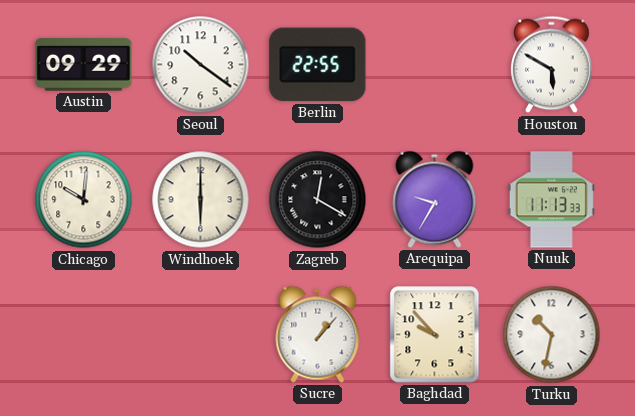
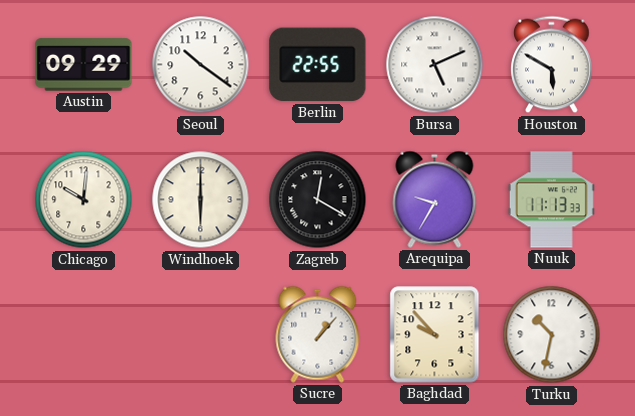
Bursa: none -> 5:11 (435, 65)
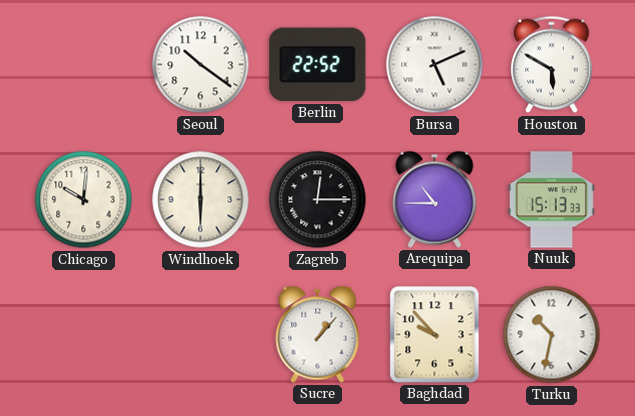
Austin: 09:29 -> none (84, 65)
Berlin: 22:55 -> 22:52 (318, 65)
Zagreb: 12:20 -> 12:15 (318, 200)
Arequipa: 9:35 -> 10:45 (435, 199)
Nuuk: 11:13 -> 15:13 (551, 200)
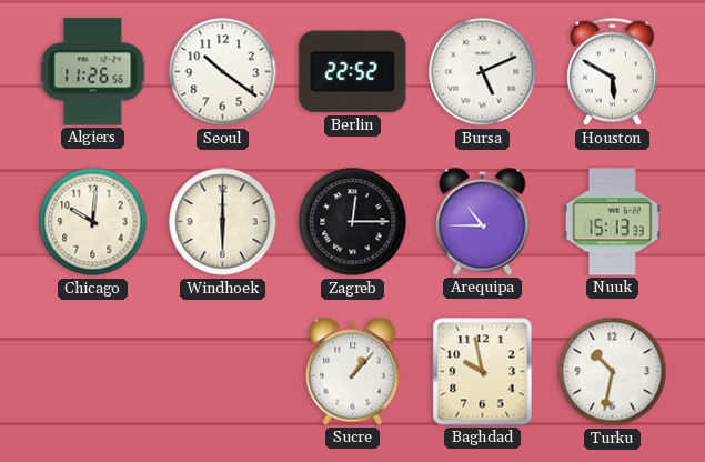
Algiers: none -> 11:26 (93, 72)
Baghdad: 9:53 -> 9:58 (483, 372)
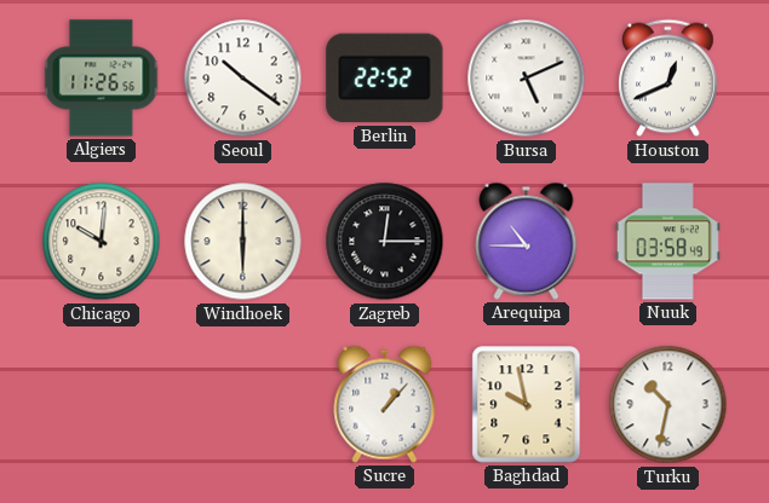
Houston: 5:50 -> 12:41 (668, 79)
Nuuk: 15:13 -> 03:58 (667, 242)
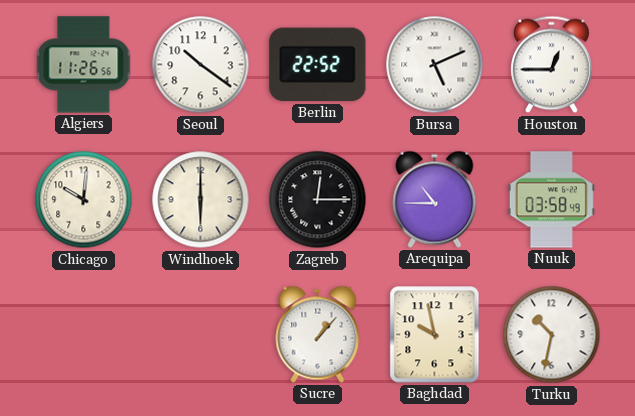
Houston: 12:41 -> 12:45 (552, 65)
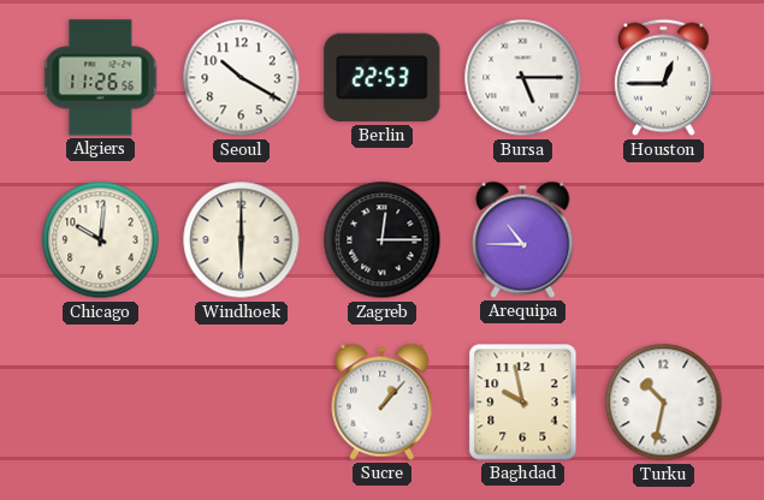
Seoul: 10:21 -> 10:20 (242, 78)
Berlin: 22:52 -> 22:53 (383, 78)
Bursa: 5:11 -> 5:15 (523, 78)
Nuuk: 03:58 -> none (551, 200)
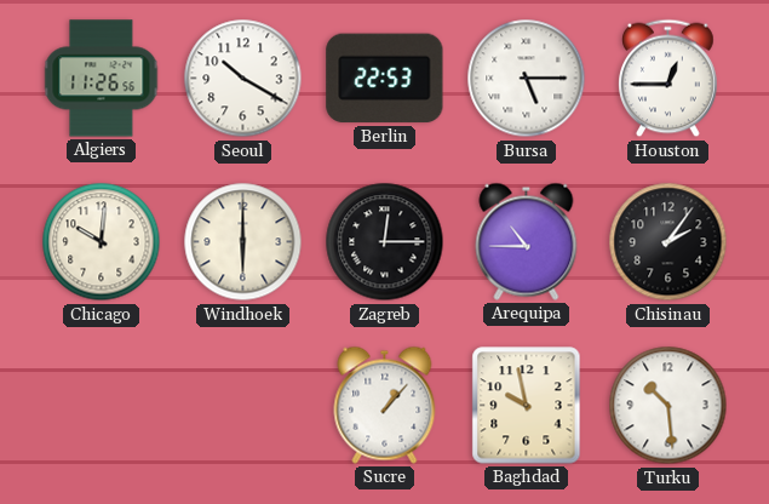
Chisinau: none -> 2:06 (668, 242)
Turku: 10:32 -> 10:29 (668, 406)
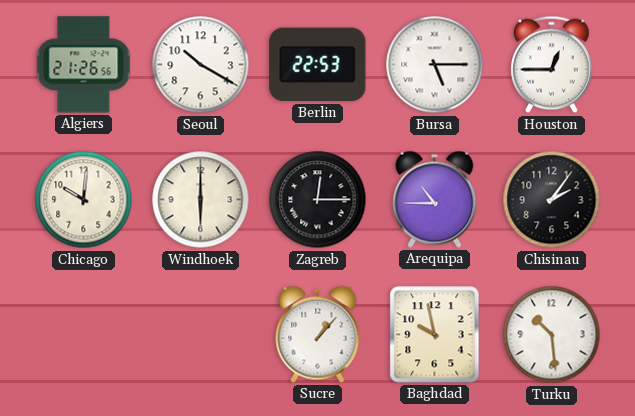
Algiers: 11:26 -> 21:26 (84, 65)
